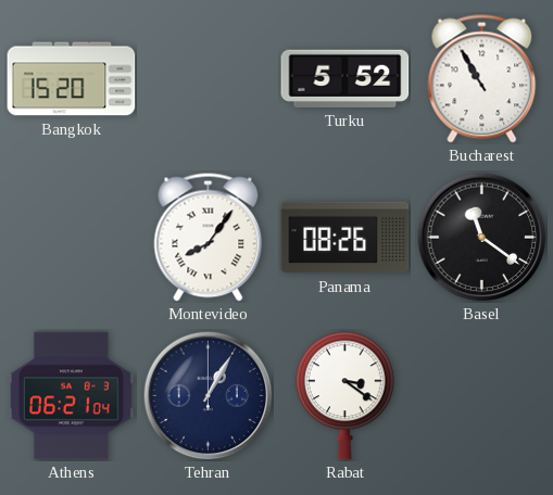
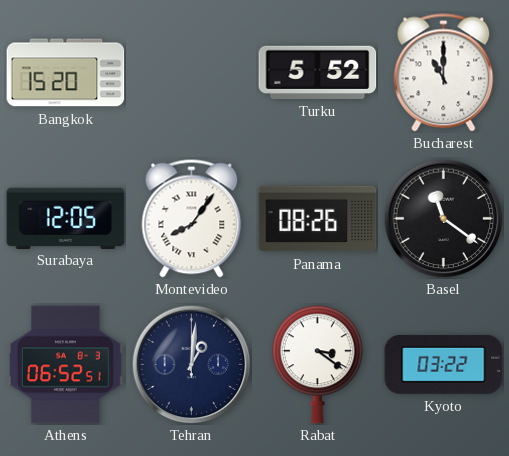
Bucharest: 10:55 -> 11:00 (444, 73)
Surabaya: none -> 12:05 (66, 218)
Athens: 06:21 -> 06:52 (66, 365)
Tehran: 1:05 -> 1:01 (191, 364)
Kyoto: none -> 03:22 (444, 364)
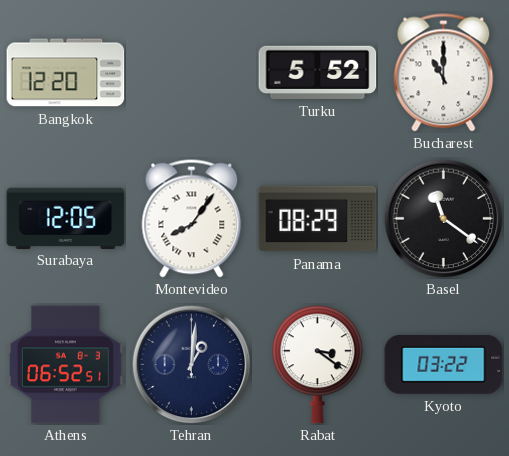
Bangkok: 15:20 -> 12:20 (66, 73)
Panama: 08:26 -> 08:29 (318, 219)
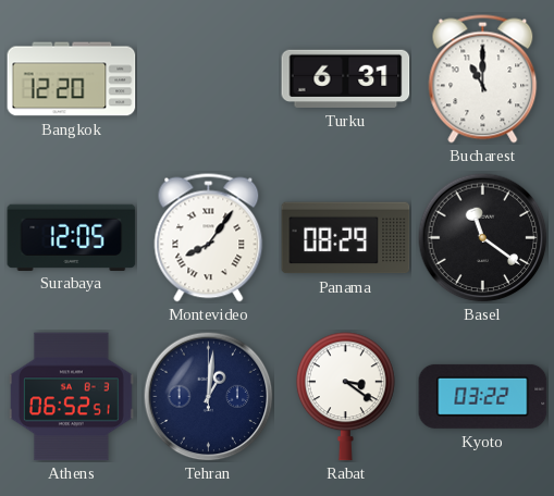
Turku: 5:52 -> 6:31 (346, 78)
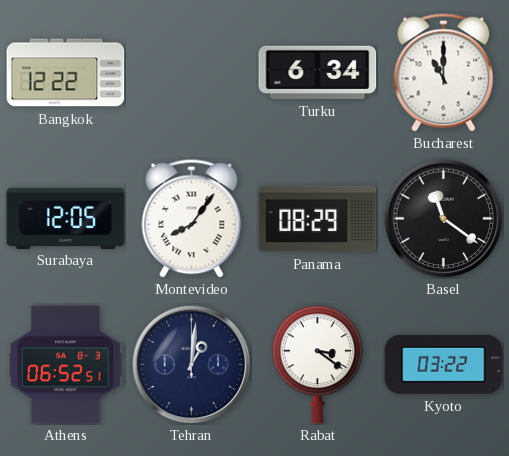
Bangkok: 12:20 -> 12:22 (66, 73)
Turku: 6:31 -> 6:34 (318, 72)
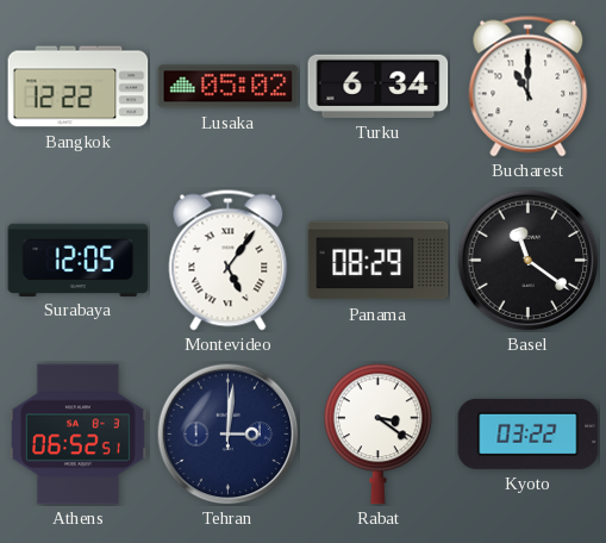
Lusaka: none -> 05:02 (229, 87)
Montevideo: 8:06 -> 5:06 (229, 261)
Tehran: 1:01 -> 3:01 (227, 433)
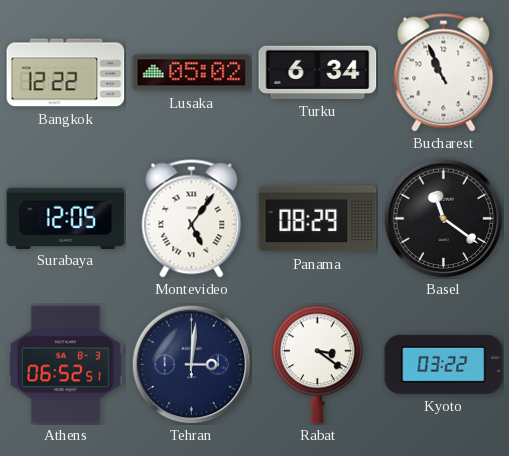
Bucharest: 11:00 -> 10:56 (444, 73)
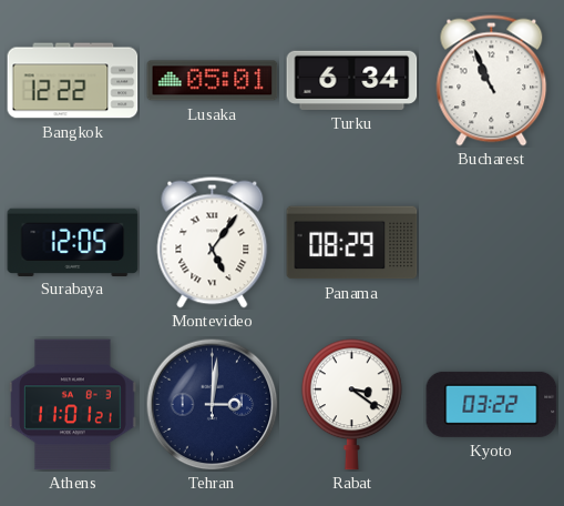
Lusaka: 05:02 -> 05:01 (213, 81)
Basel: 11:21 -> none (443, 218)
Athens: 06:52 -> 11:01 (73, 405)
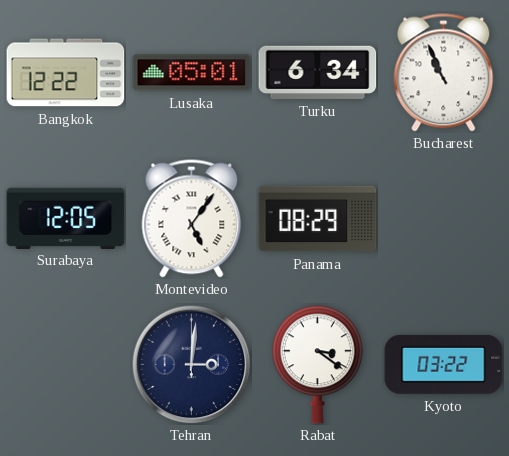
Athens: 11:01 -> none (73, 405)
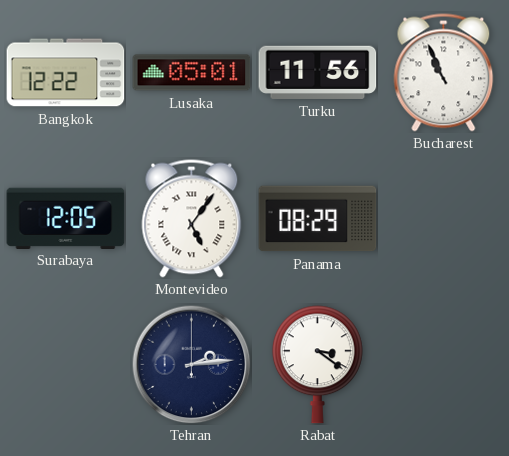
Turku: 6:34 -> 11:56 (318, 72)
Tehran: 3:01 -> 2:14 (191, 364)
Kyoto: 03:22 -> none (444, 364)
